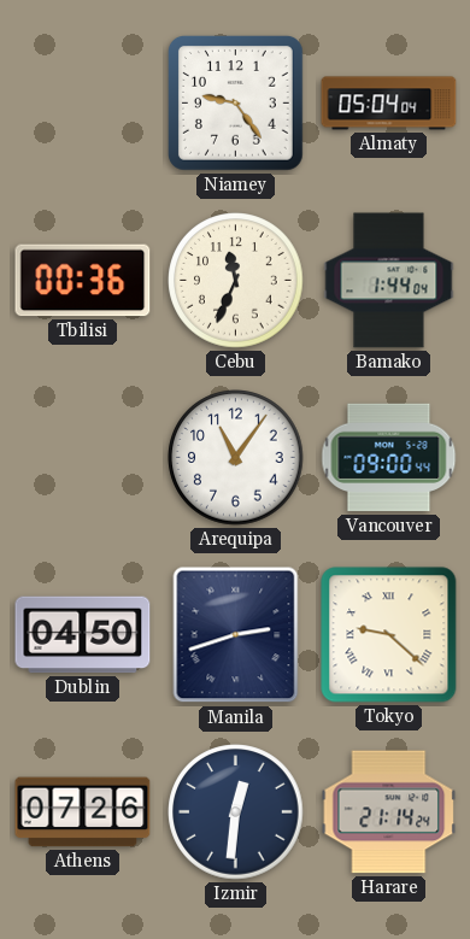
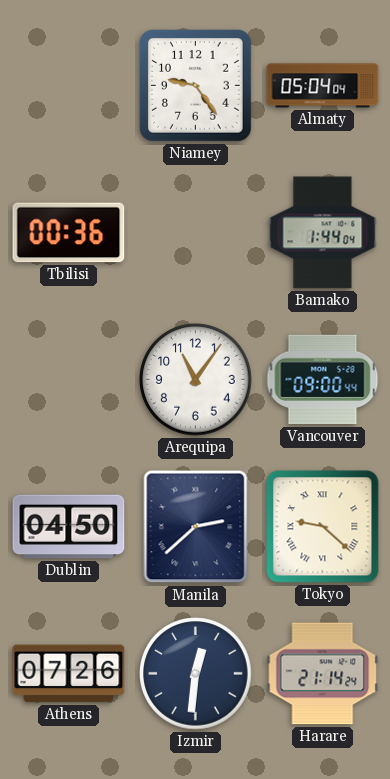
Cebu: 11:34 -> none (236, 281)
Manila: 2:42 -> 2:38 (196, 527)
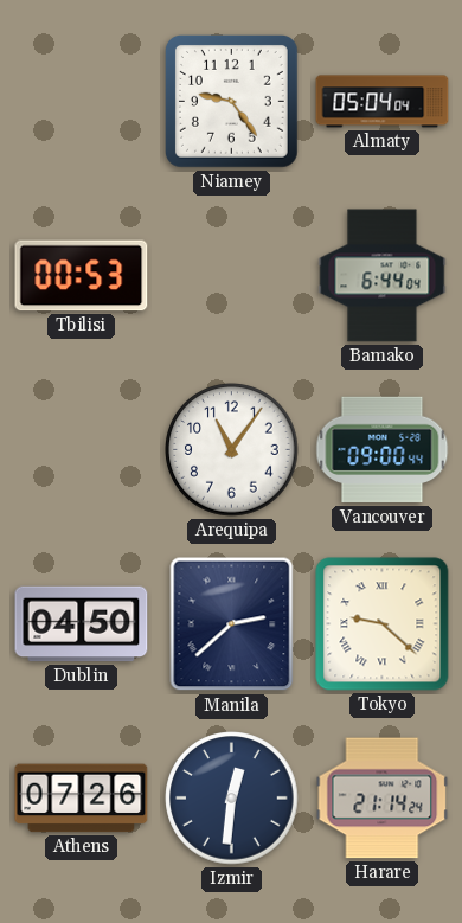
Tbilisi: 00:36 -> 00:53 (82, 276)
Bamako: 1:44 -> 6:44 (383, 276)
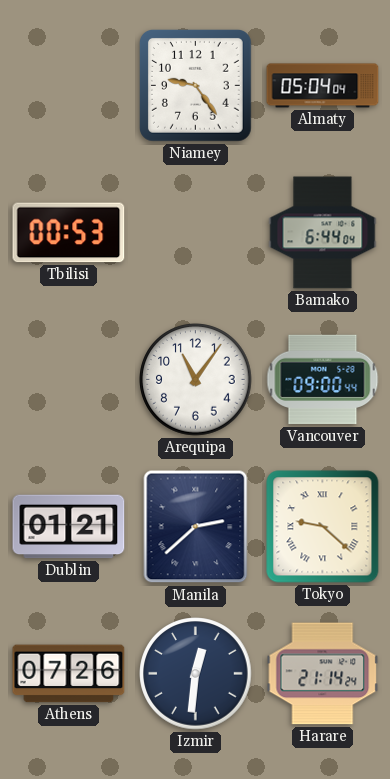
Dublin: 04:50 -> 01:21 (69, 527)
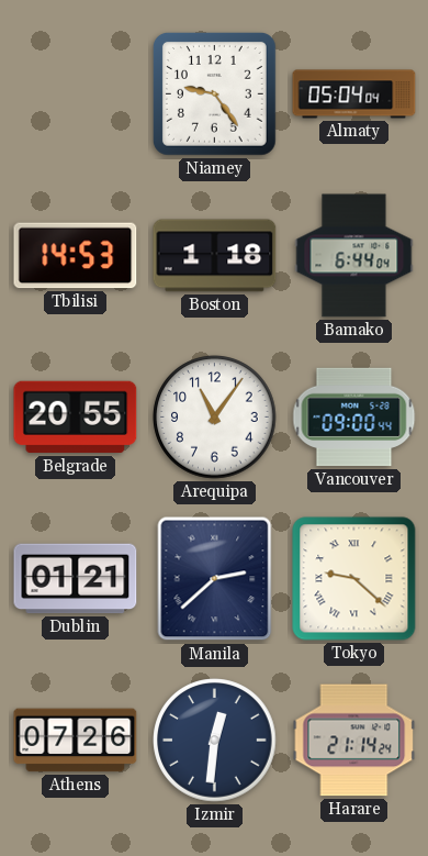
Tbilisi: 00:53 -> 14:53 (76, 256)
Boston: none -> 1:18 (215, 256)
Belgrade: none -> 20:55 (76, 418)
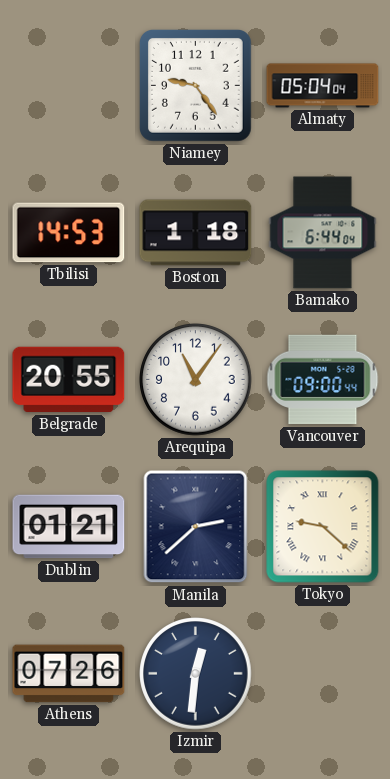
Harare: 21:14 -> none (354, 741)
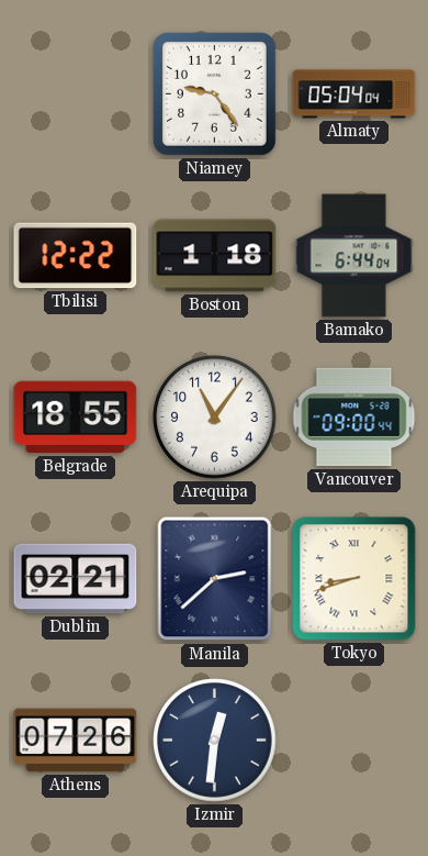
Tbilisi: 14:53 -> 12:22 (76, 256)
Belgrade: 20:55 -> 18:55 (76, 418)
Dublin: 01:21 -> 02:21 (76, 579)
Tokyo: 9:22 -> 8:42 (354, 579)
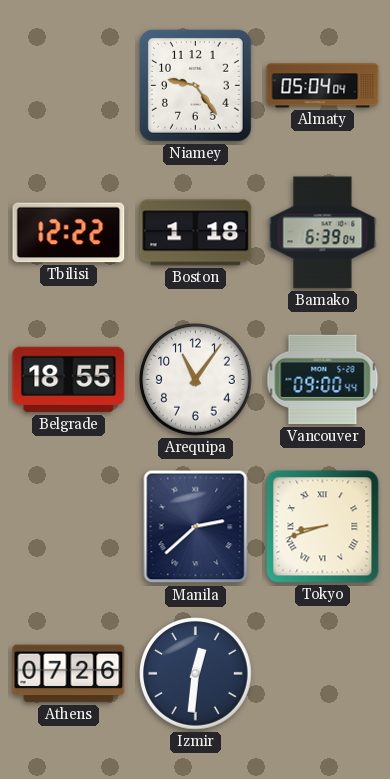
Bamako: 6:44 -> 6:39 (323, 233)
Dublin: 02:21 -> none (76, 579)
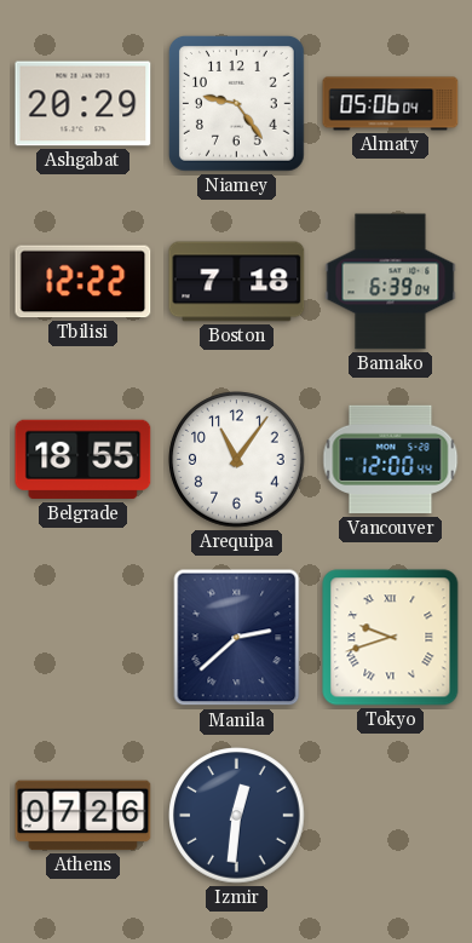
Ashgabat: none -> 20:29 (84, 104)
Almaty: 05:04 -> 05:06 (391, 104)
Boston: 1:18 -> 7:18 (237, 282)
Vancouver: 09:00 -> 12:00 (391, 460)
Tokyo: 8:42 -> 9:42 (391, 638)
